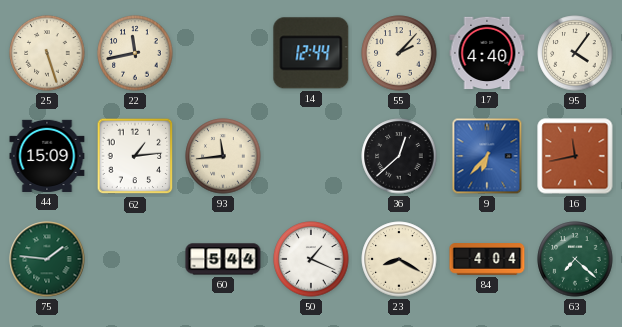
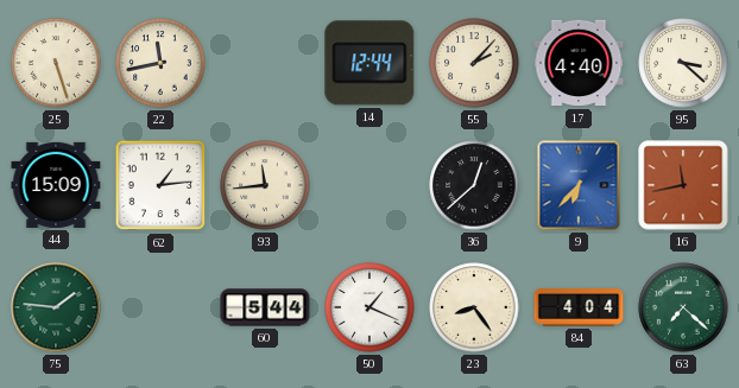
95: 4:06 -> 3:22 (683, 63)
23: 8:20 -> 8:24 (474, 307)
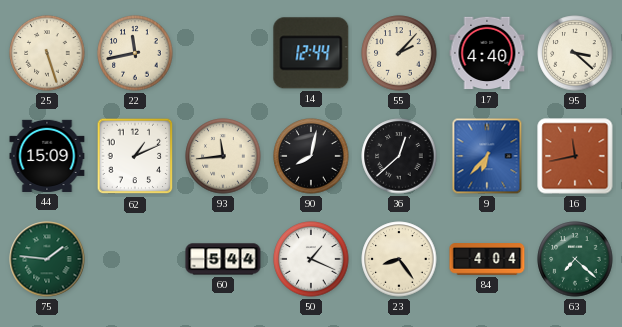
62: 1:14 -> 1:11 (135, 156)
90: none -> 8:02 (311, 156)
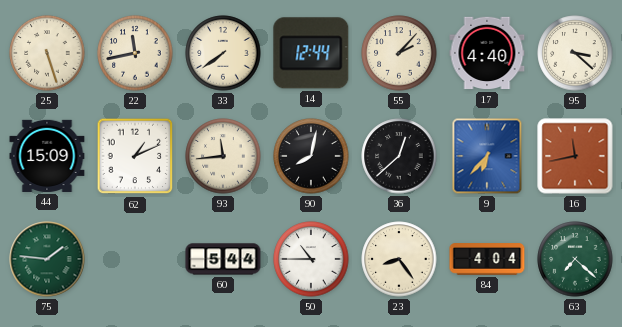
33: none -> 7:39 (223, 53)
50: 1:19 -> 10:45 (311, 259)
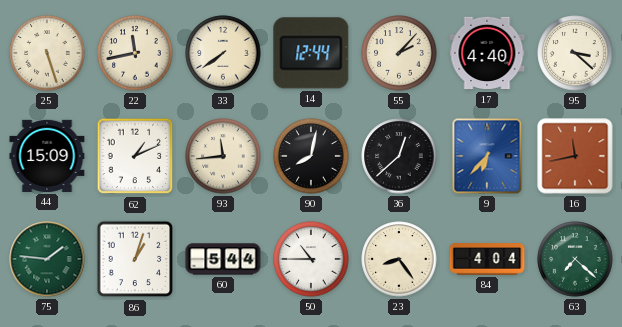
86: none -> 1:03 (135, 259)
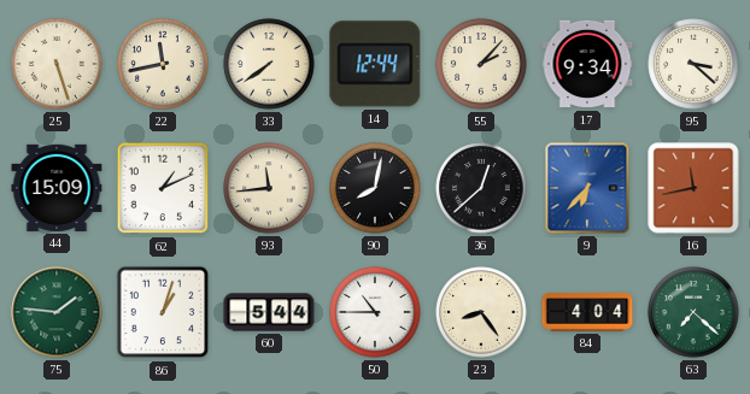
17: 4:40 -> 9:34 (587, 64)
